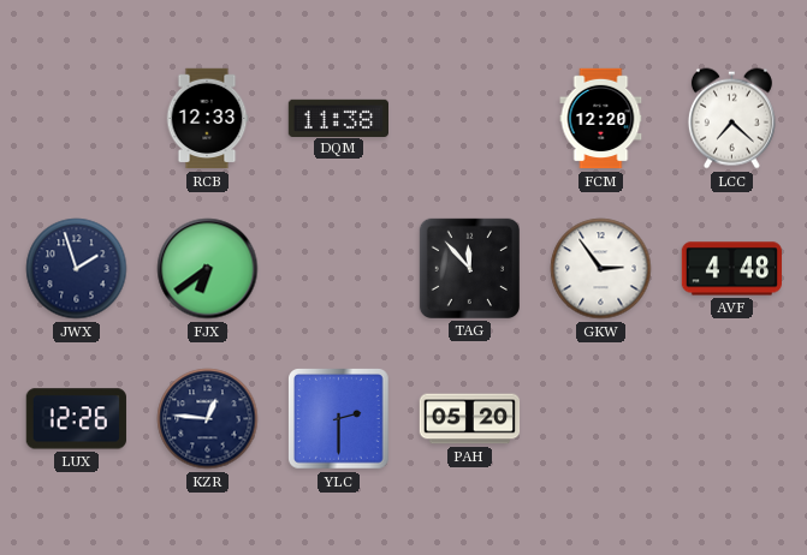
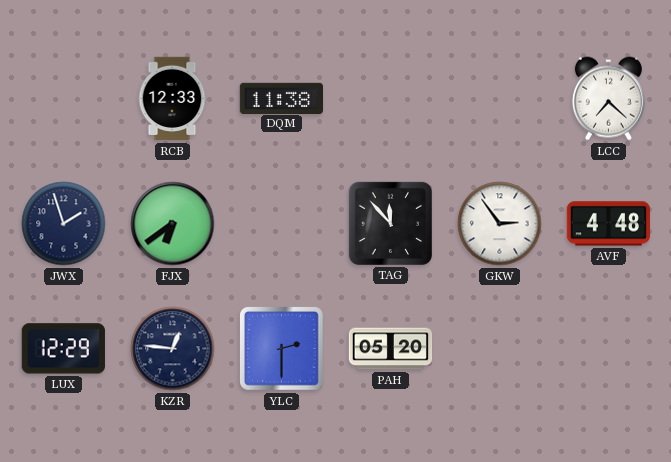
FCM: 12:20 -> none (601, 119)
LUX: 12:26 -> 12:29 (63, 349)
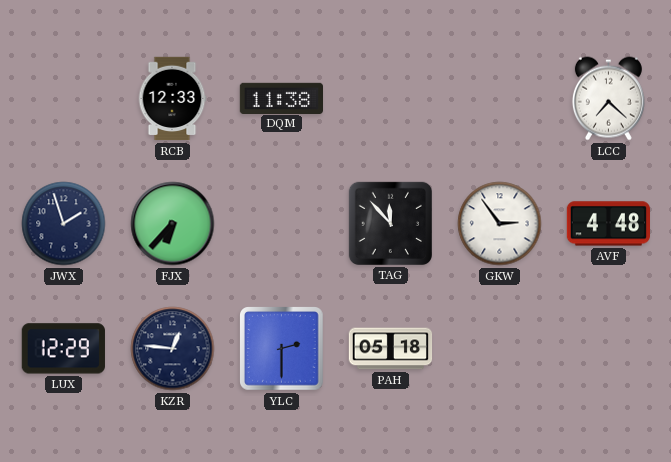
FJX: 6:39 -> 6:37 (173, 224)
PAH: 05:20 -> 05:18 (391, 349)
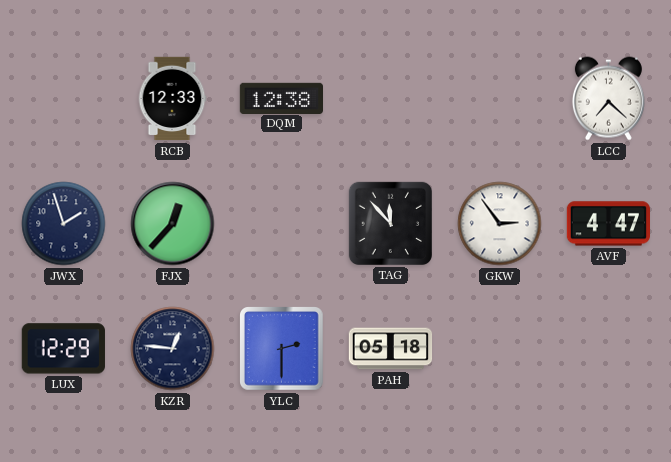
DQM: 11:38 -> 12:38 (281, 98)
FJX: 6:37 -> 12:37 (173, 224)
AVF: 4:48 -> 4:47 (608, 224)
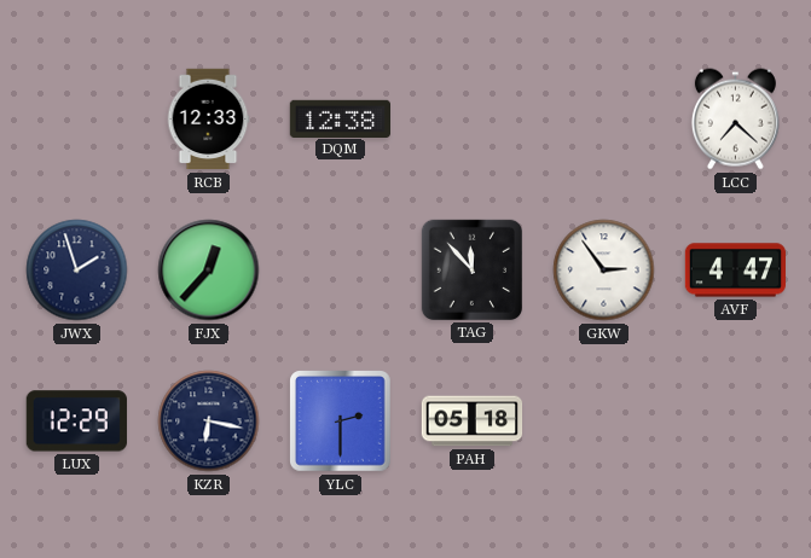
KZR: 12:46 -> 6:17 (209, 422)
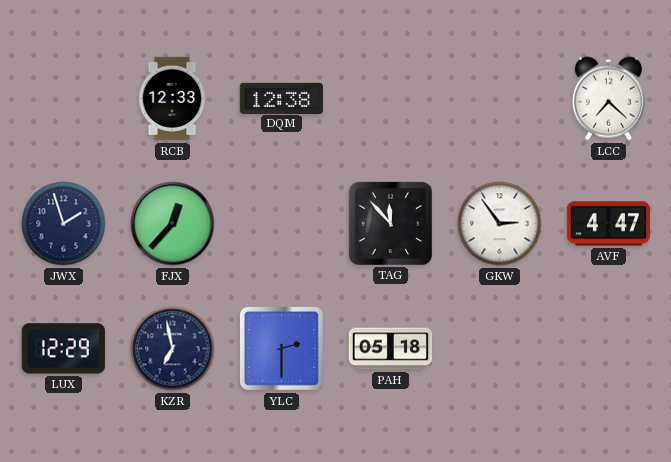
KZR: 6:17 -> 6:58 (173, 349)
